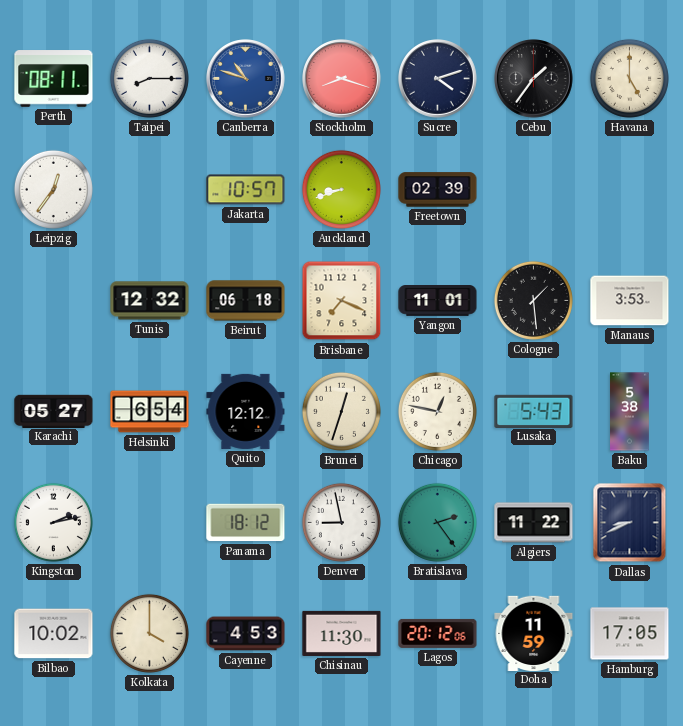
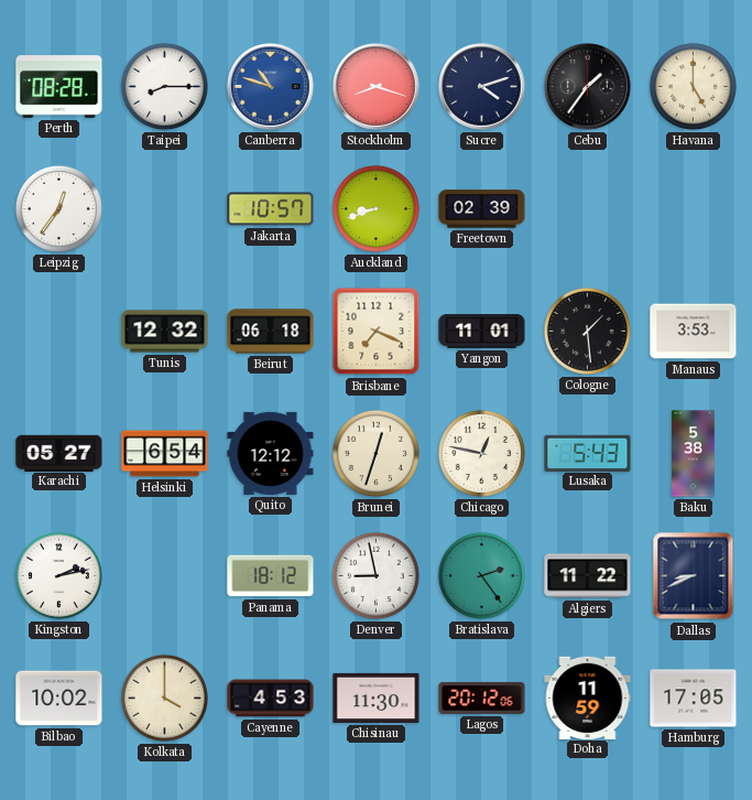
Perth: 08:11 -> 08:28 (59, 87)
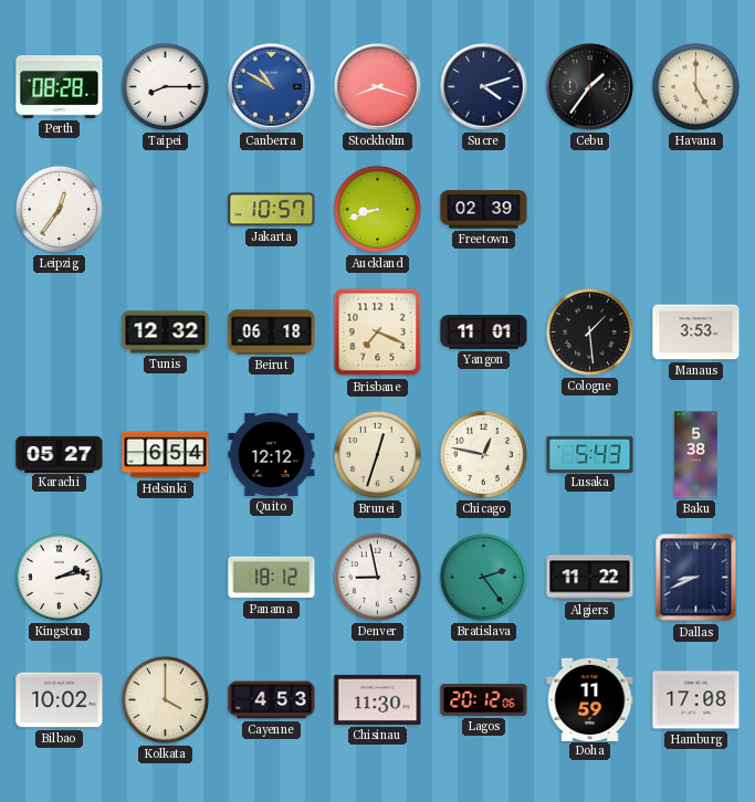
Canberra: 10:48 -> 10:50 (272, 87)
Hamburg: 17:05 -> 17:08 (696, 700)
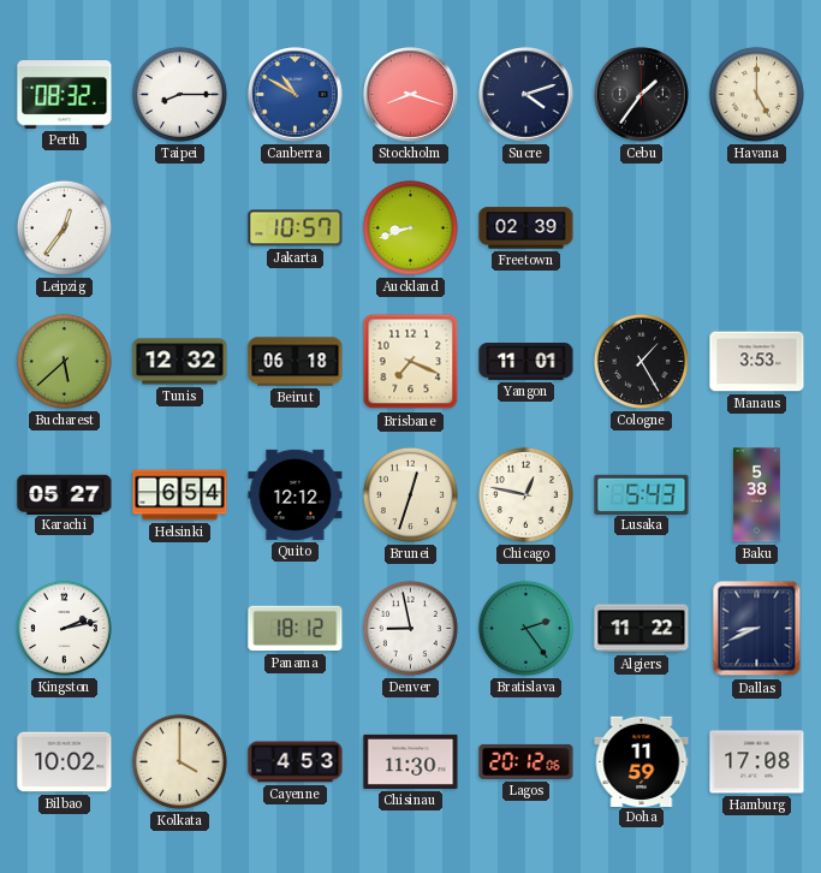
Perth: 08:28 -> 08:32 (65, 95)
Bucharest: none -> 5:38 (64, 361)
Cologne: 1:29 -> 1:25 (641, 361)
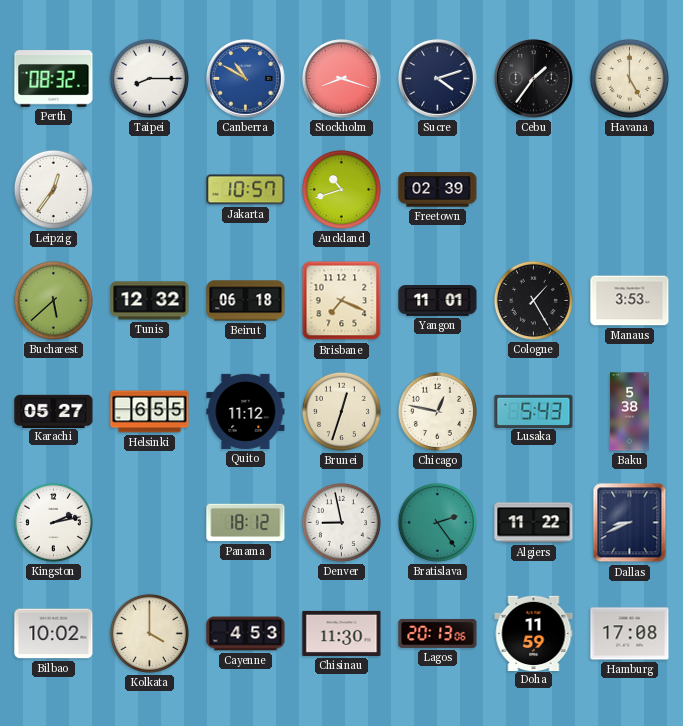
Auckland: 8:42 -> 10:42 (341, 189)
Helsinki: 6:54 -> 6:55 (150, 412)
Quito: 12:12 -> 11:12 (246, 411)
Lagos: 20:12 -> 20:13 (438, 633)
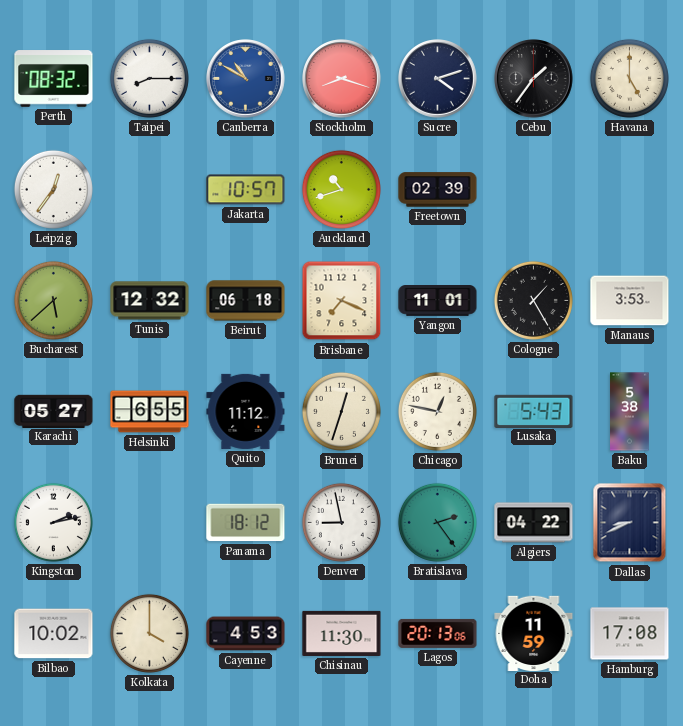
Algiers: 11:22 -> 04:22 (534, 523)
